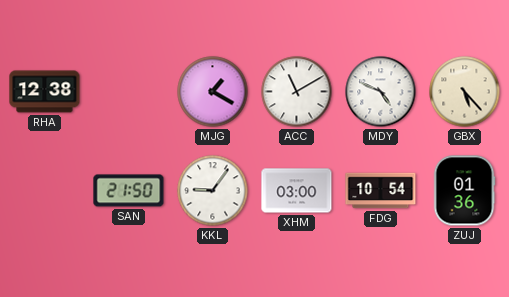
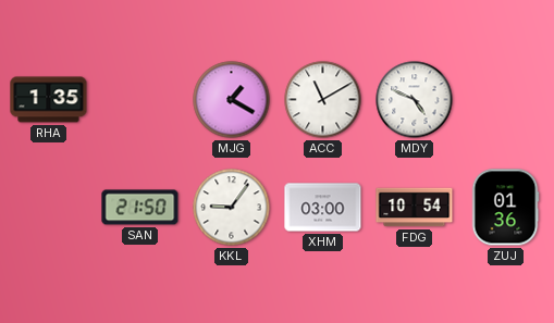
RHA: 12:38 -> 1:35 (49, 100)
GBX: 5:23 -> none (465, 92)
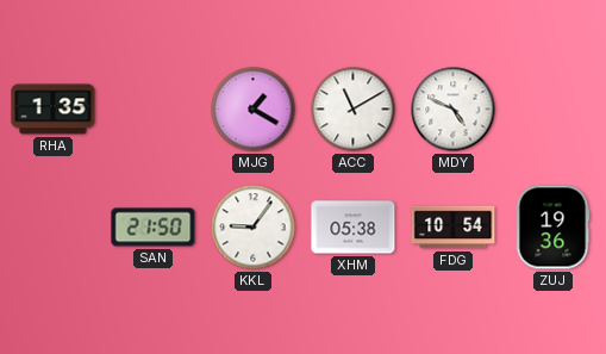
XHM: 03:00 -> 05:38 (354, 228)
ZUJ: 01:36 -> 19:36 (552, 228)
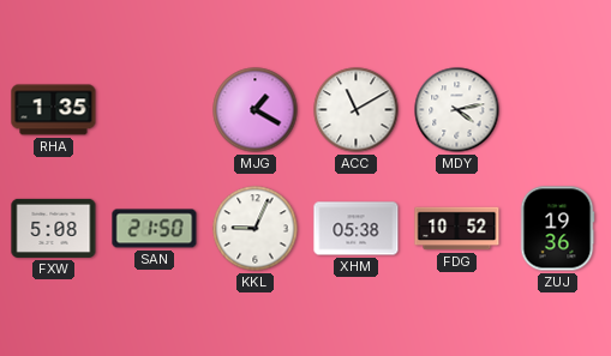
MDY: 4:49 -> 4:13 (457, 110)
FXW: none -> 5:08 (54, 228)
KKL: 9:06 -> 9:04 (256, 229)
FDG: 10:54 -> 10:52 (457, 229)
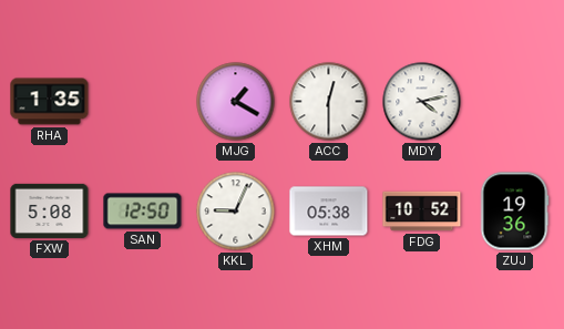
ACC: 11:10 -> 12:30 (329, 102)
SAN: 21:50 -> 12:50 (143, 212)
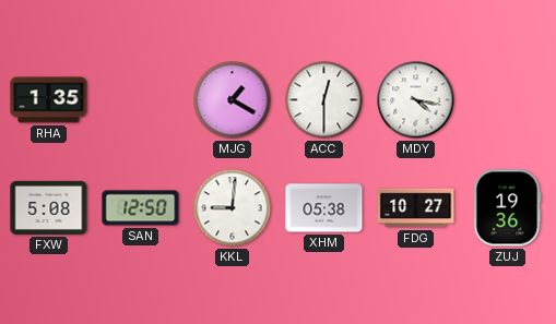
MDY: 4:13 -> 4:17 (416, 100)
KKL: 9:04 -> 9:01 (233, 208)
FDG: 10:52 -> 10:27 (416, 208)
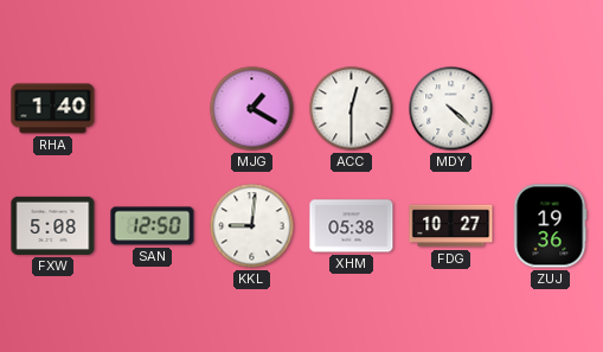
RHA: 1:35 -> 1:40 (53, 109)
MDY: 4:17 -> 4:22 (451, 109)
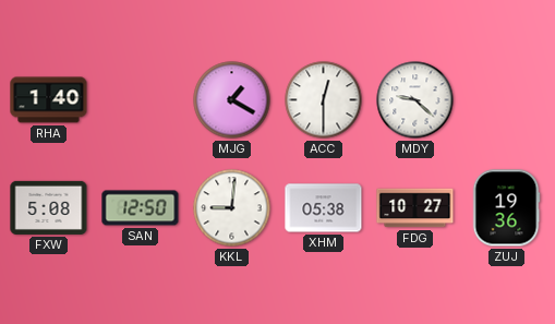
MDY: 4:22 -> 9:22 (415, 100)
